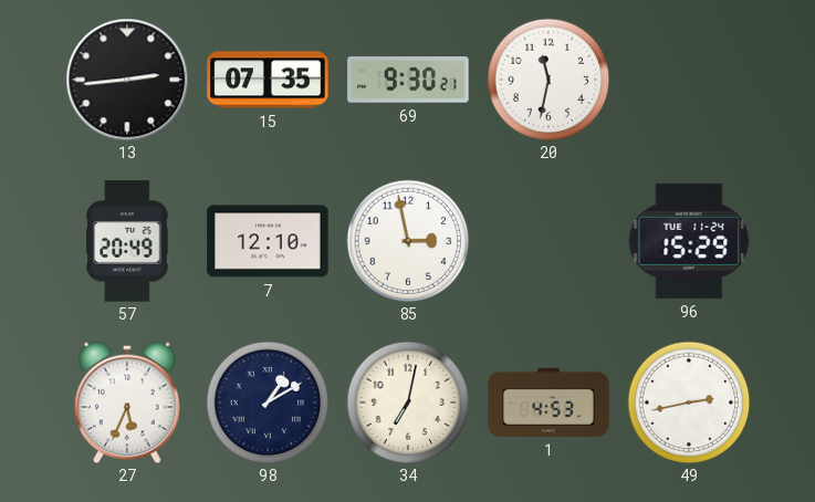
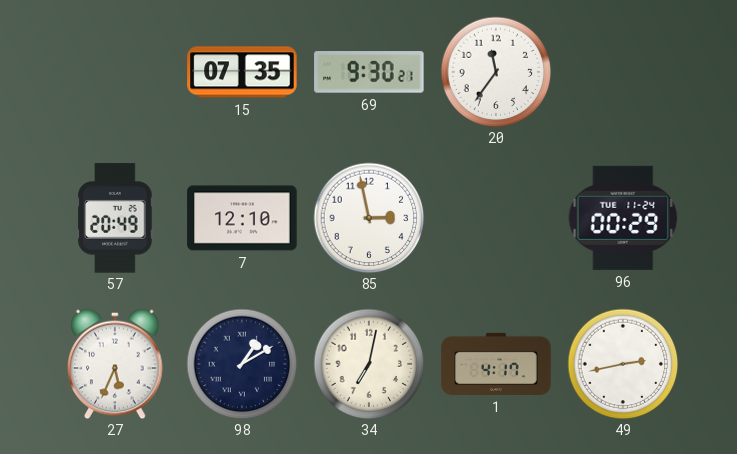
13: 2:44 -> none (127, 80)
20: 11:32 -> 11:36 (496, 72)
96: 15:29 -> 00:29 (623, 218)
1: 4:53 -> 4:17 (496, 364)
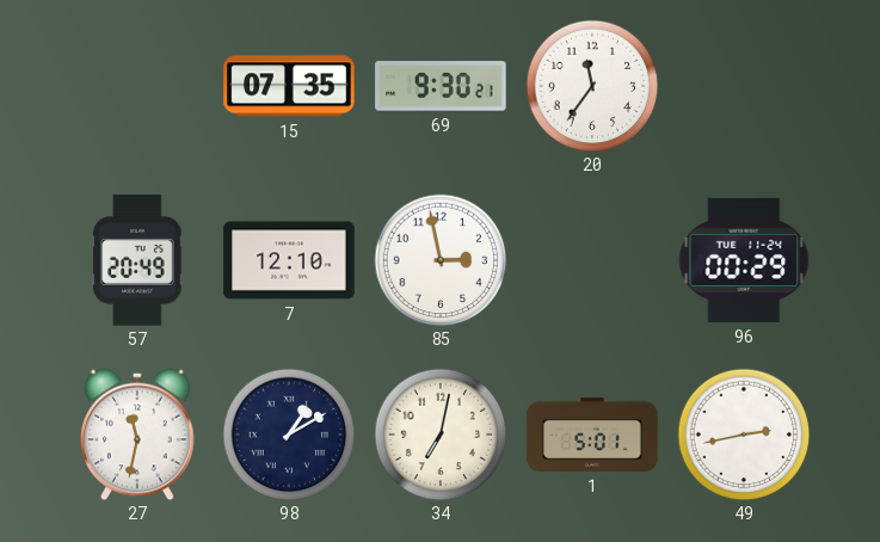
27: 5:34 -> 11:32 (137, 435)
1: 4:17 -> 5:01 (592, 435)
